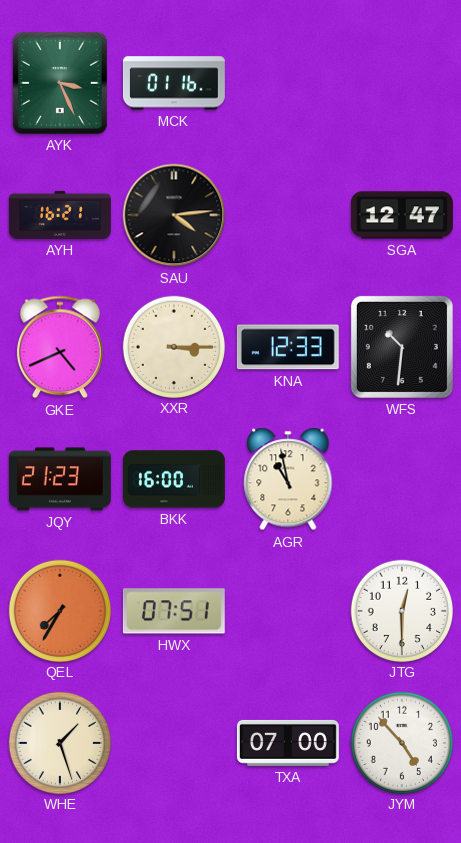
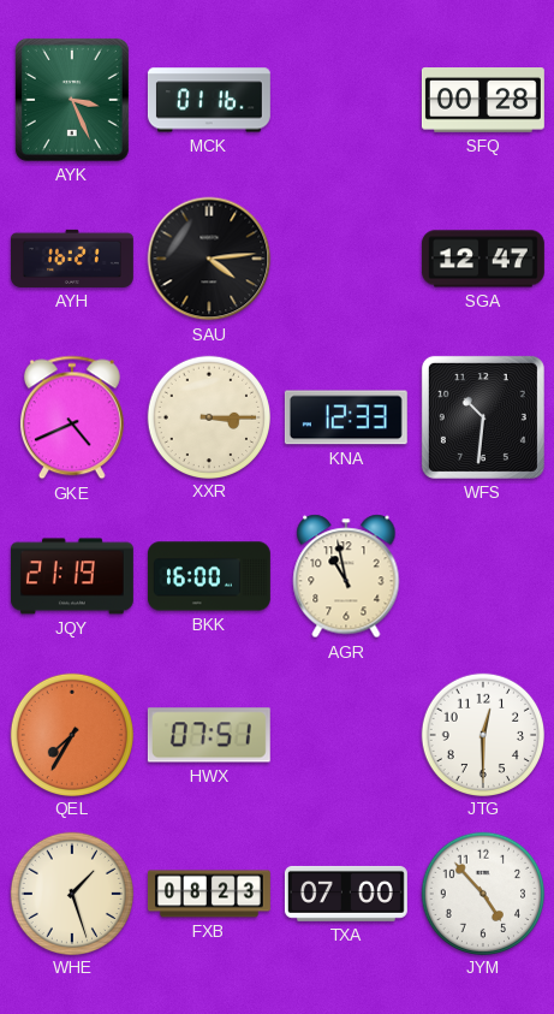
SFQ: none -> 00:28 (483, 100)
JQY: 21:23 -> 21:19 (72, 576)
FXB: none -> 08:23 (209, 894)
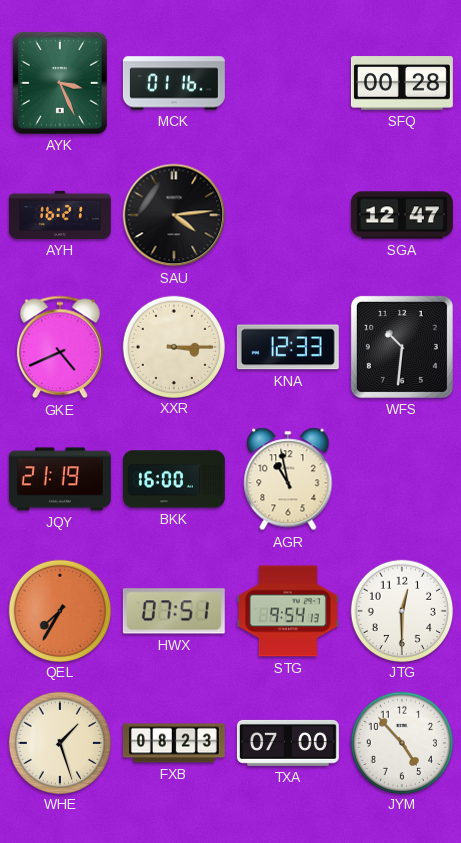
STG: none -> 9:54 (288, 611)
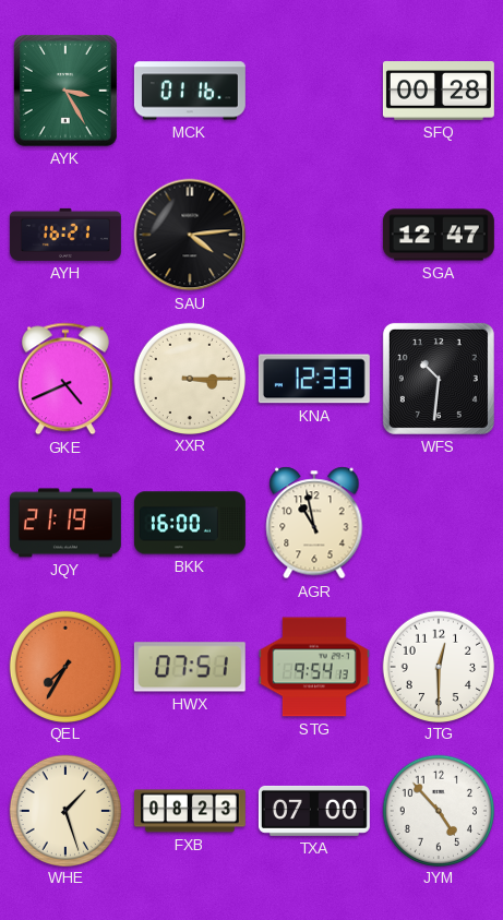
AYK: 3:26 -> 3:25 (65, 91)
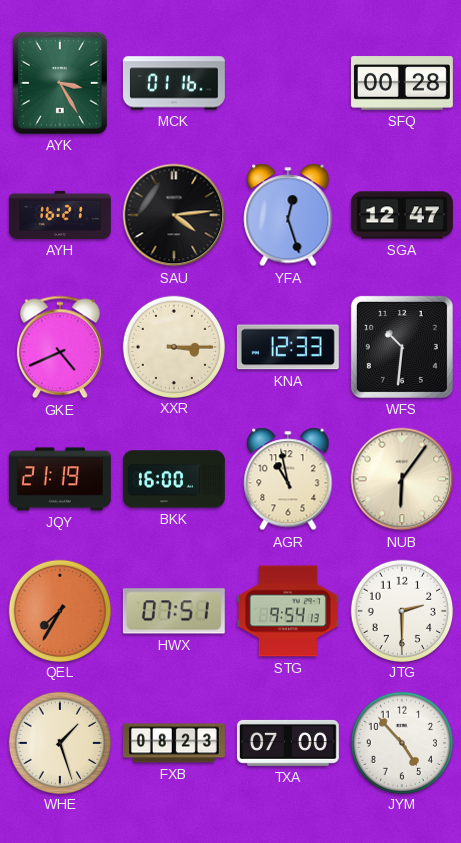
YFA: none -> 12:27 (288, 215)
NUB: none -> 6:06 (402, 479)
JTG: 12:30 -> 2:30 (401, 610)
